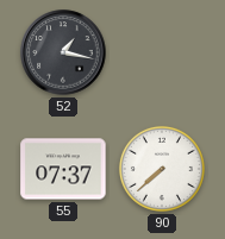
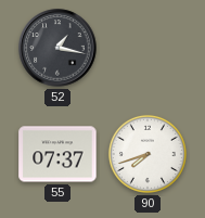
90: 7:38 -> 7:42 (148, 154)
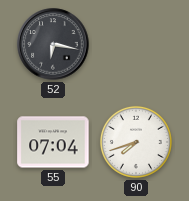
52: 1:17 -> 6:17 (53, 44)
55: 07:37 -> 07:04 (53, 142)
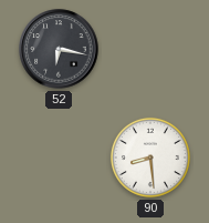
55: 07:04 -> none (53, 142)
90: 7:42 -> 8:29 (150, 158)
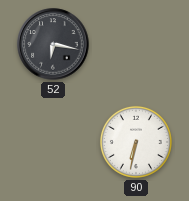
90: 8:29 -> 6:32 (136, 142)
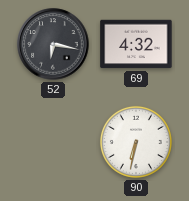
69: none -> 4:32 (136, 44)
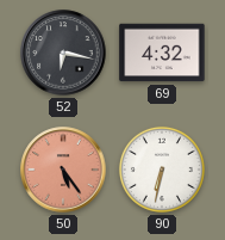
50: none -> 5:24 (63, 170)
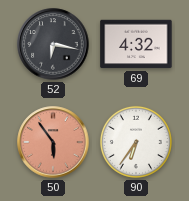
50: 5:24 -> 5:54 (53, 142)
90: 6:32 -> 6:36 (136, 142)
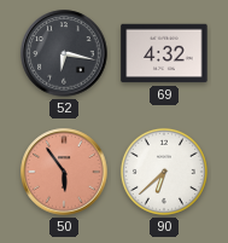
90: 6:36 -> 6:38 (164, 172)
